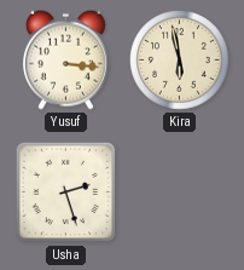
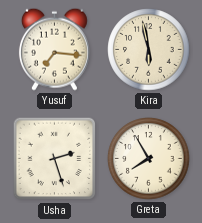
Yusuf: 3:16 -> 7:16 (54, 49)
Greta: none -> 7:55 (149, 159)
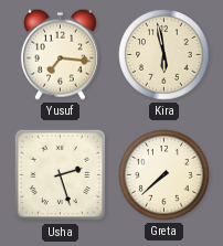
Greta: 7:55 -> 7:38 (164, 175)
